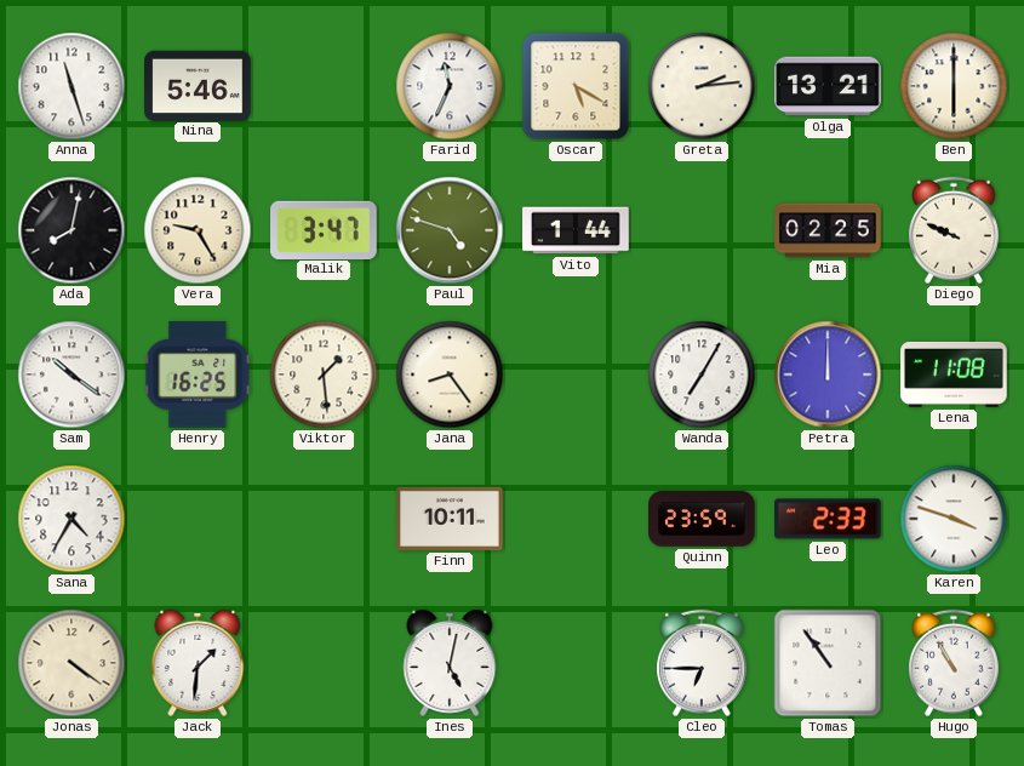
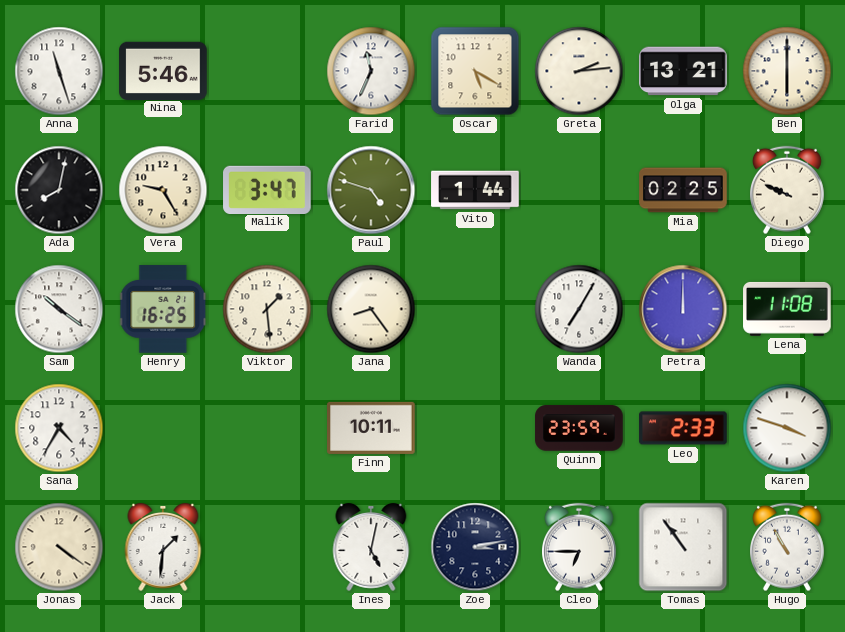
Zoe: none -> 3:13 (475, 547)
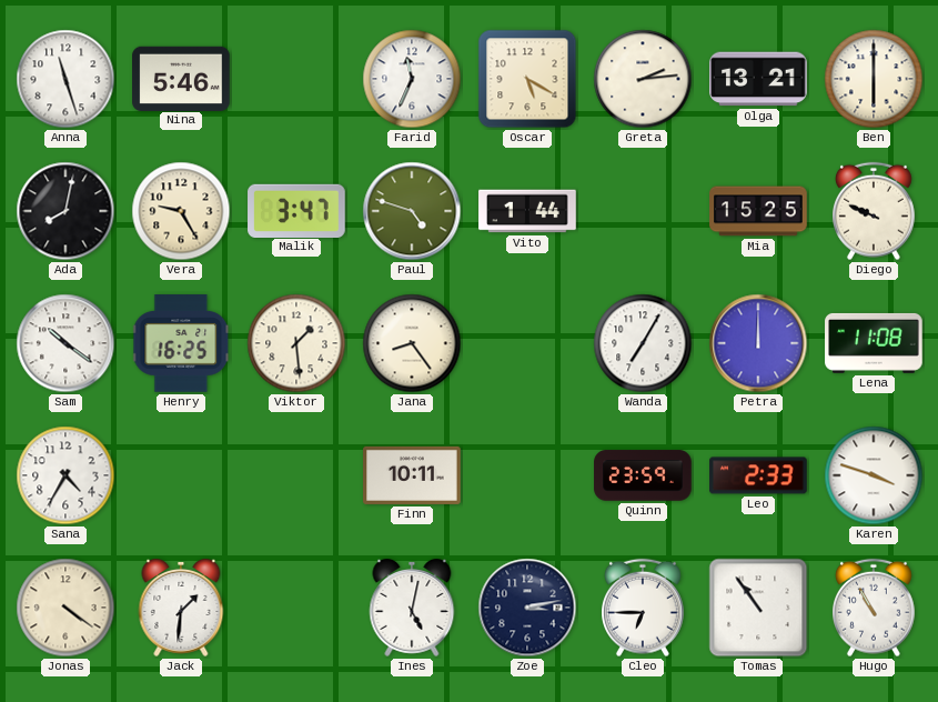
Mia: 02:25 -> 15:25 (758, 211)
